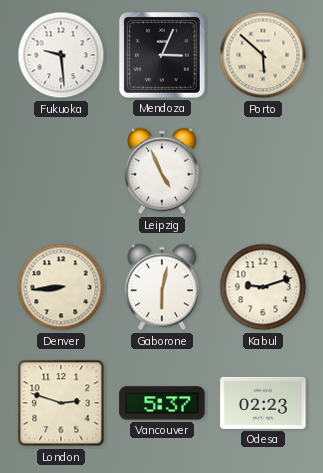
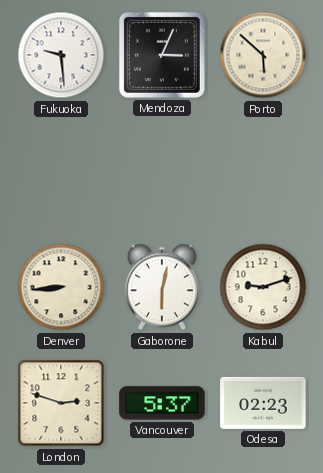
Leipzig: 4:56 -> none (162, 171)
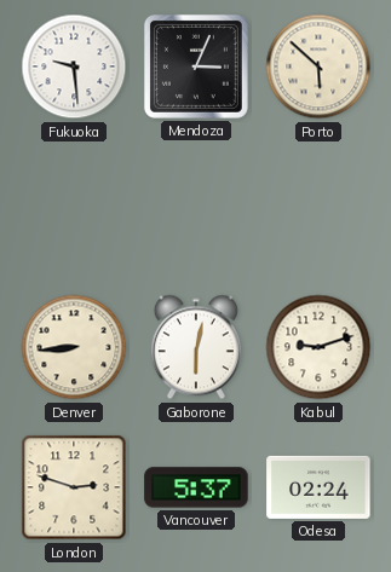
Odesa: 02:23 -> 02:24 (318, 487)
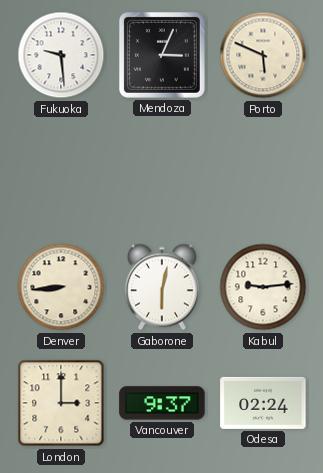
Porto: 5:52 -> 5:49 (263, 55)
Kabul: 9:12 -> 9:14 (263, 287)
London: 2:48 -> 3:00 (61, 403)
Vancouver: 5:37 -> 9:37 (162, 403)
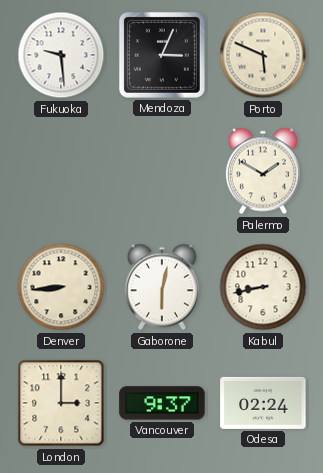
Palermo: none -> 1:50 (263, 171)
Kabul: 9:14 -> 8:43 (263, 287)
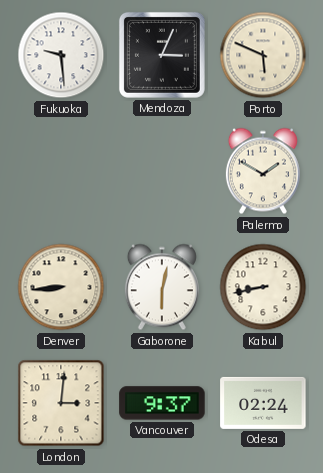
London: 3:00 -> 3:01 (61, 403)
